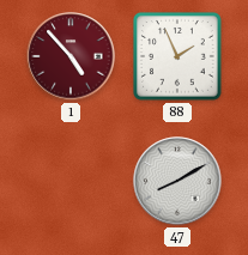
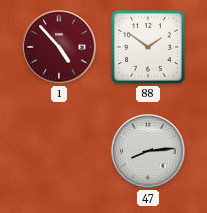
88: 1:56 -> 1:51 (149, 48)
47: 8:10 -> 8:14 (148, 151)
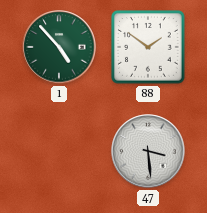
1 dial: burgundy -> green (59, 47)
47: 8:14 -> 3:29 (148, 151)
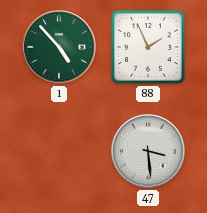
88: 1:51 -> 1:56 (149, 48)
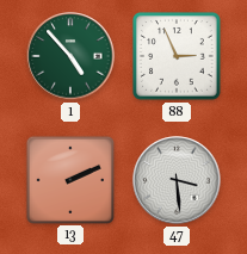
88: 1:56 -> 2:56 (178, 57)
13: none -> 2:11 (69, 179)
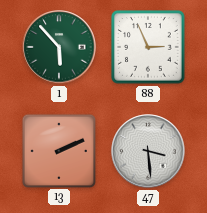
1: 4:53 -> 5:53 (59, 47)
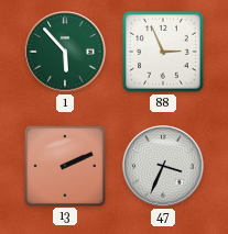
47: 3:29 -> 3:34 (163, 166)
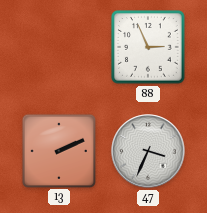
1: 5:53 -> none (65, 52)
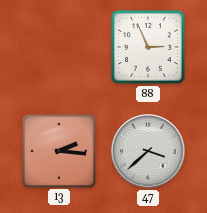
13: 2:11 -> 2:16 (58, 150)
47: 3:34 -> 3:38 (148, 151)
